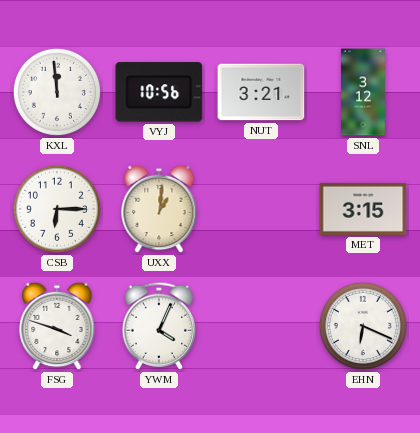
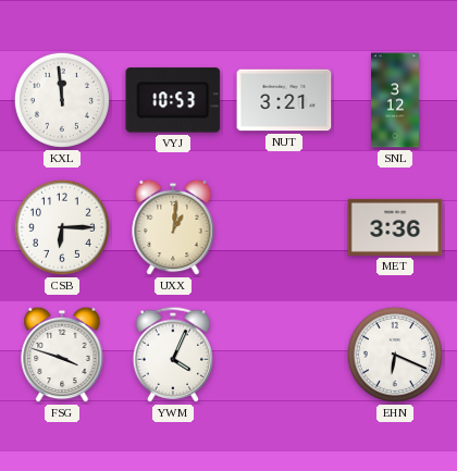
VYJ: 10:56 -> 10:53 (173, 100)
MET: 3:15 -> 3:36 (395, 227)
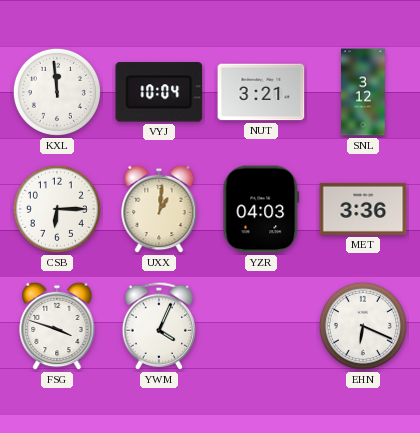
VYJ: 10:53 -> 10:04 (159, 92)
YZR: none -> 04:03 (261, 209)
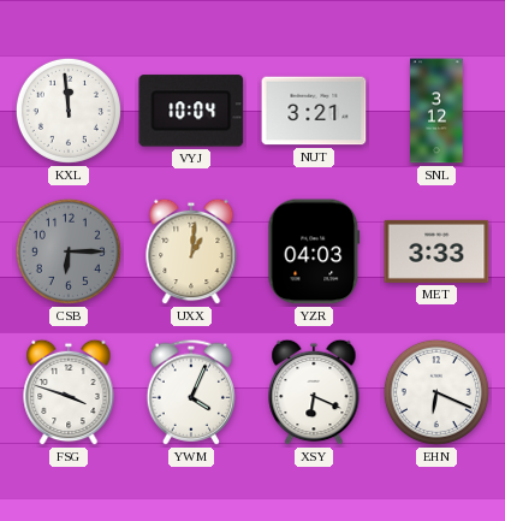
CSB dial: white -> grey (69, 251)
MET: 3:36 -> 3:33 (436, 251)
XSY: none -> 6:19 (314, 392)
